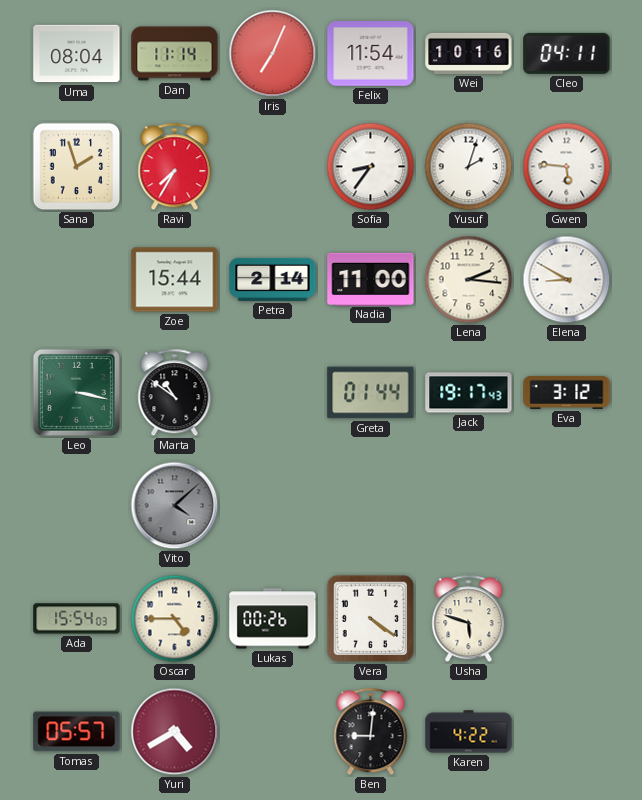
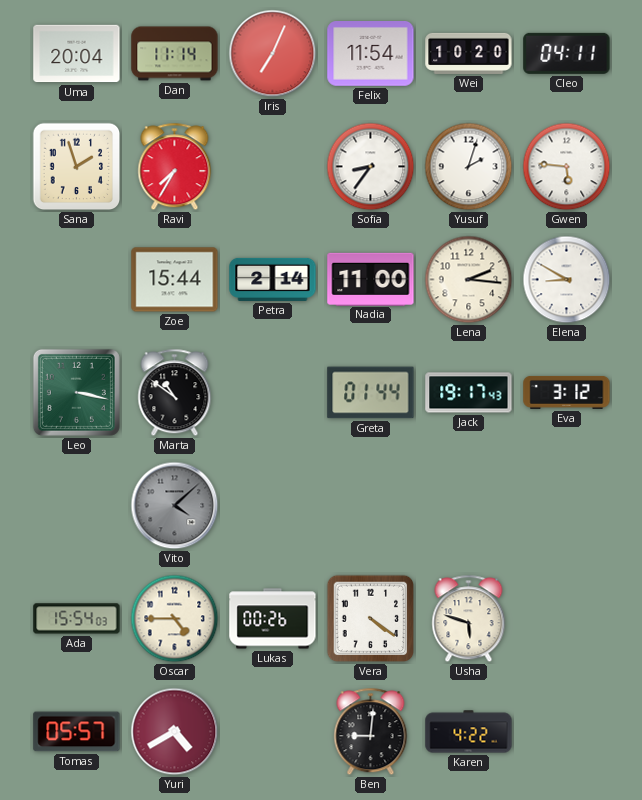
Uma: 08:04 -> 20:04 (77, 54)
Wei: 10:16 -> 10:20 (469, 53)
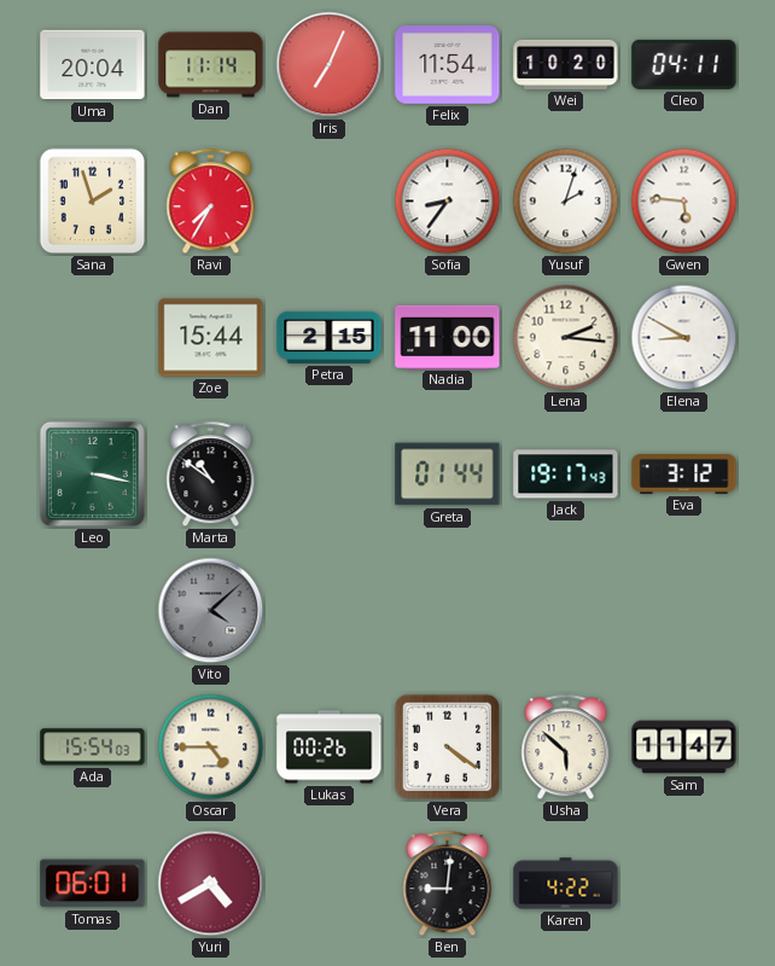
Petra: 2:14 -> 2:15 (330, 337)
Usha: 5:48 -> 5:52 (566, 747)
Sam: none -> 11:47 (684, 747)
Tomas: 05:57 -> 06:01 (93, 884)
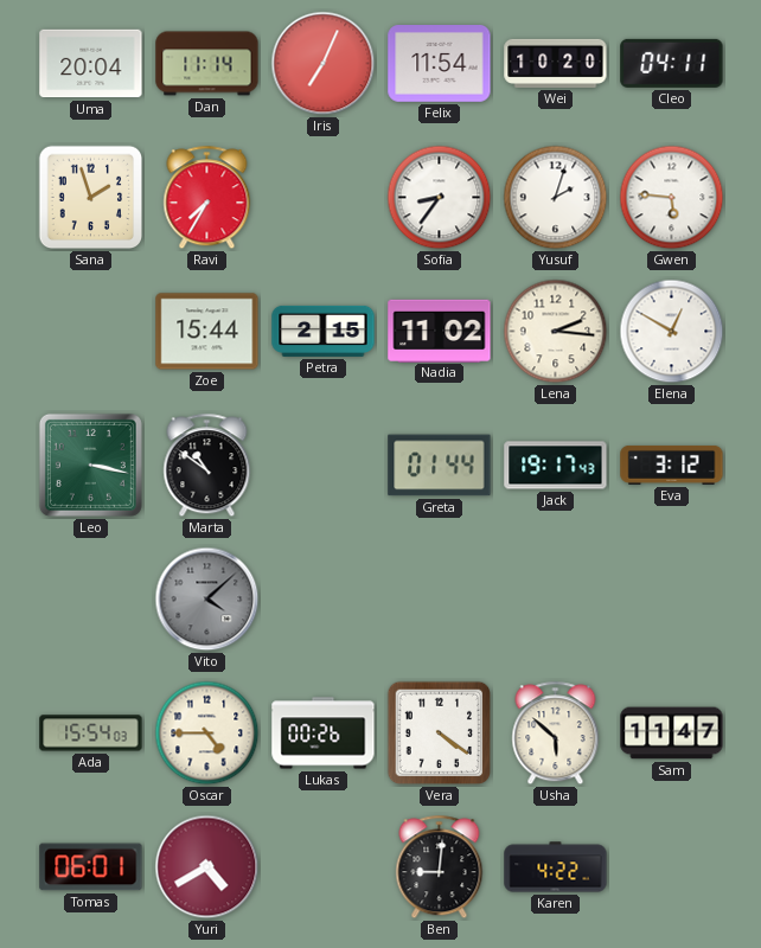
Nadia: 11:00 -> 11:02 (440, 331)
Elena: 8:50 -> 12:50 (672, 332)
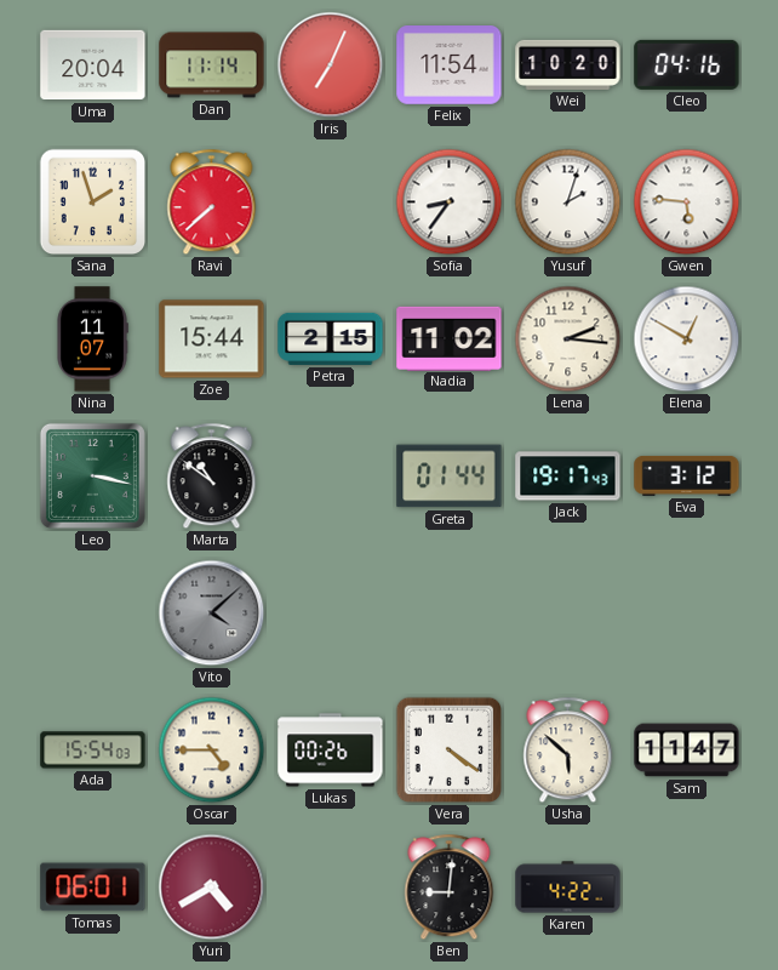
Cleo: 04:11 -> 04:16 (687, 64)
Ravi: 7:35 -> 7:38 (212, 202)
Nina: none -> 11:07 (92, 339)
